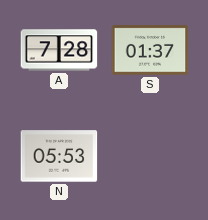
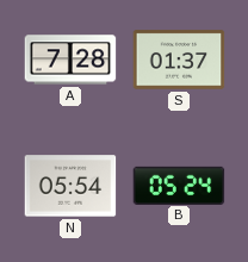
N: 05:53 -> 05:54 (70, 186)
B: none -> 05:24 (179, 185)
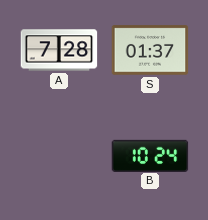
N: 05:54 -> none (70, 186)
B: 05:24 -> 10:24 (150, 155)
